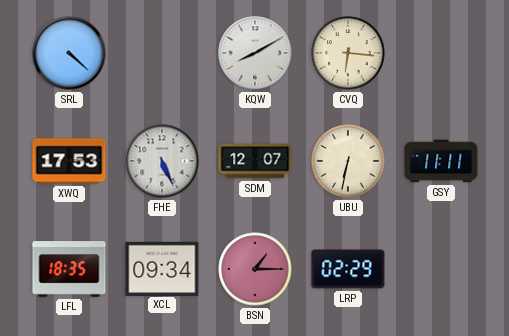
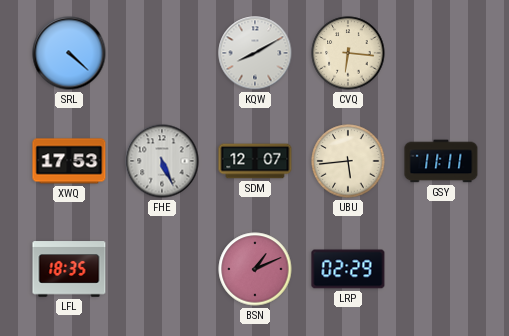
UBU: 6:32 -> 5:44 (348, 161)
XCL: 09:34 -> none (162, 268)
BSN: 1:15 -> 1:11 (255, 269)
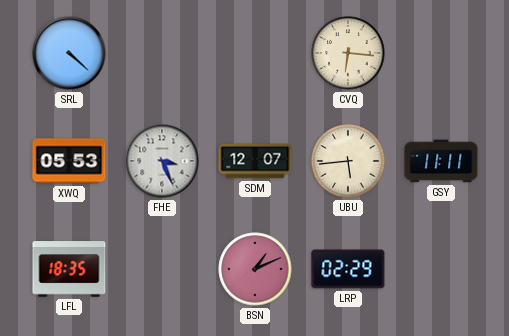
KQW: 8:10 -> none (255, 53)
XWQ: 17:53 -> 05:53 (69, 161)
FHE: 5:26 -> 3:26 (162, 161)
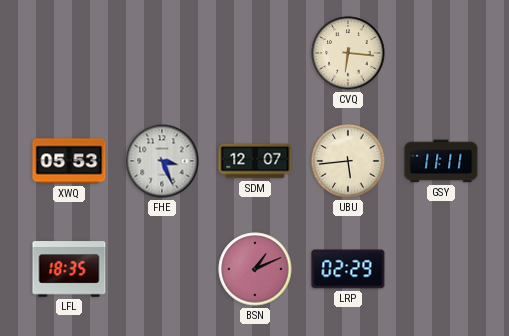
SRL: 4:22 -> none (69, 53)
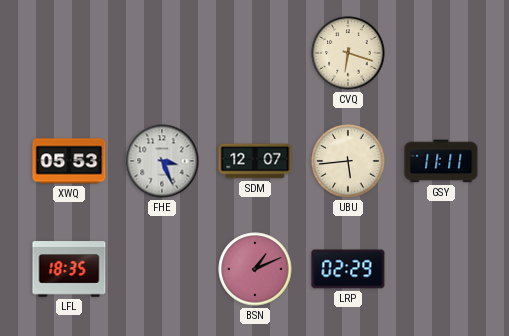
CVQ: 6:16 -> 6:18 (348, 53)
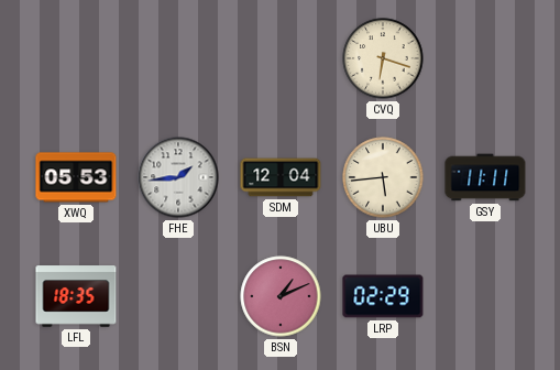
FHE: 3:26 -> 1:44 (178, 177)
SDM: 12:07 -> 12:04 (281, 177)
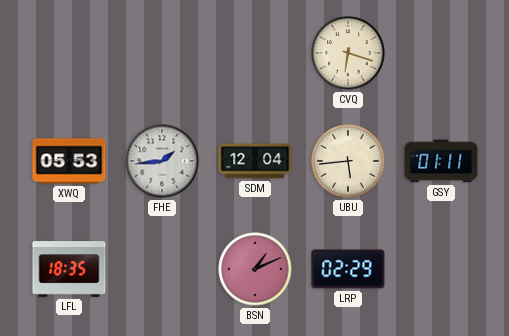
GSY: 11:11 -> 01:11 (441, 161)
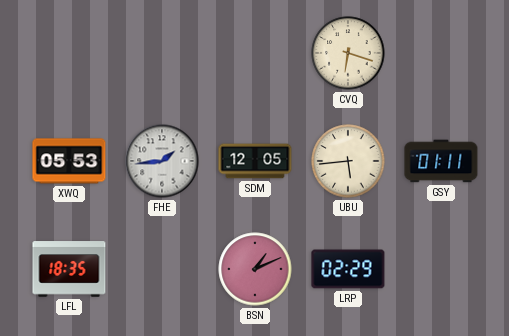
SDM: 12:04 -> 12:05 (255, 161)
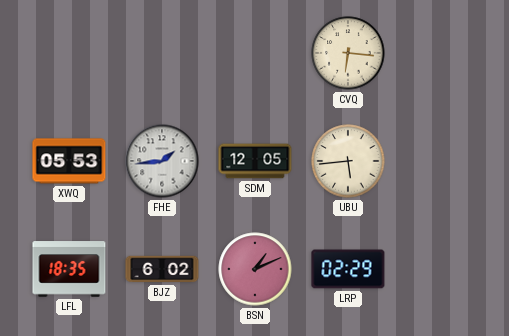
CVQ: 6:18 -> 6:16 (348, 53)
GSY: 01:11 -> none (441, 161)
BJZ: none -> 6:02 (162, 269)
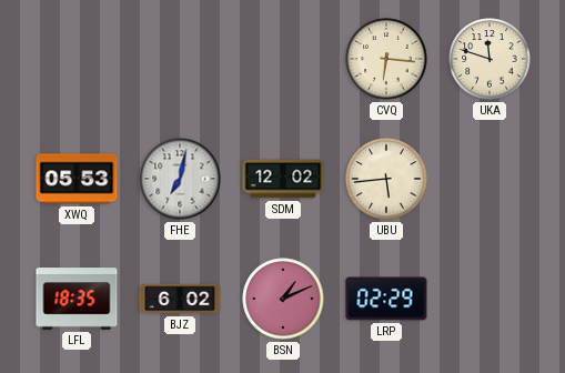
UKA: none -> 11:48 (490, 59)
FHE: 1:44 -> 7:02 (180, 179)
SDM: 12:05 -> 12:02 (283, 179)
